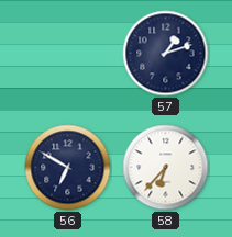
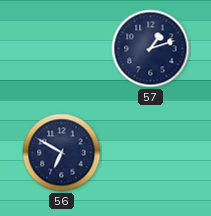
58: 6:37 -> none (166, 168)
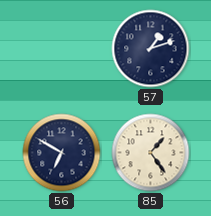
85: none -> 1:24 (151, 153)
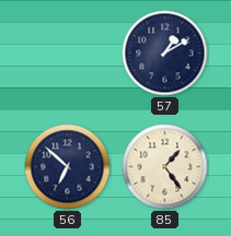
57: 1:12 -> 1:10 (165, 54)
56: 6:50 -> 6:52 (68, 167)
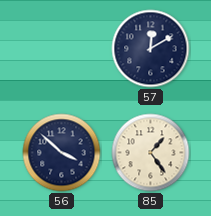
57: 1:10 -> 12:10 (151, 49)
56: 6:52 -> 3:52 (62, 153)
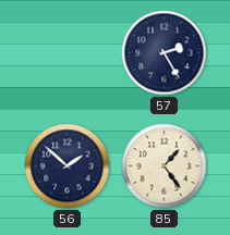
57: 12:10 -> 2:25 (165, 53)
56: 3:52 -> 1:52 (68, 166)
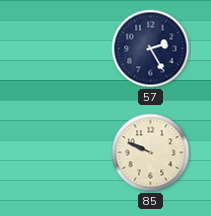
56: 1:52 -> none (68, 166)
85: 1:24 -> 9:49 (151, 153)
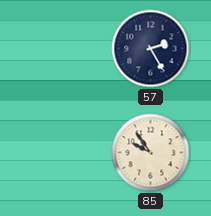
85: 9:49 -> 9:54 (151, 153)
